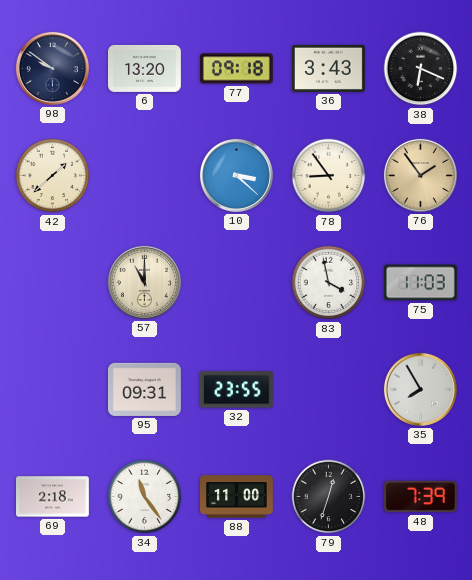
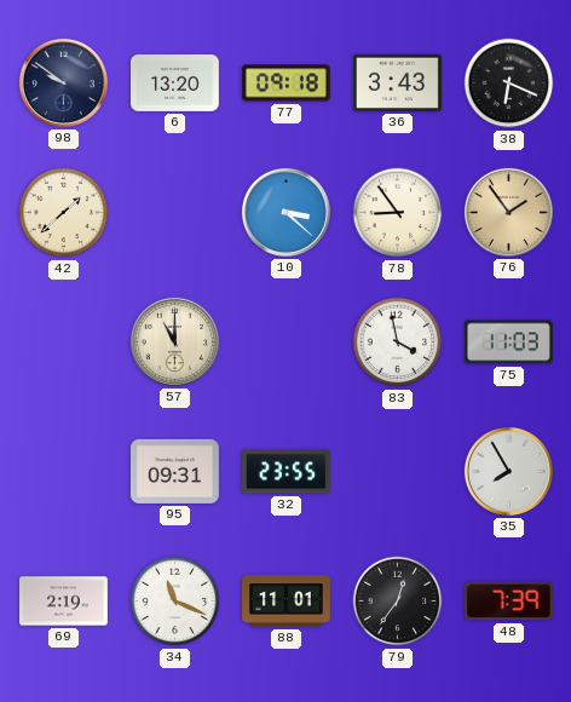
69: 2:18 -> 2:19 (64, 602)
34: 11:24 -> 11:19 (175, 602)
88: 11:00 -> 11:01 (287, 602)
79: 12:33 -> 12:36 (398, 602)
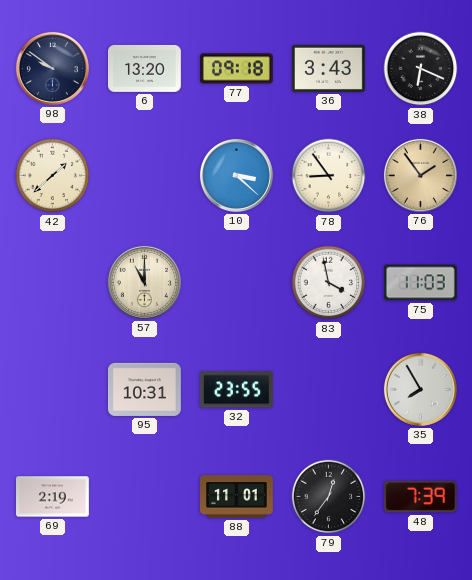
95: 09:31 -> 10:31 (145, 389)
34: 11:19 -> none (175, 602)
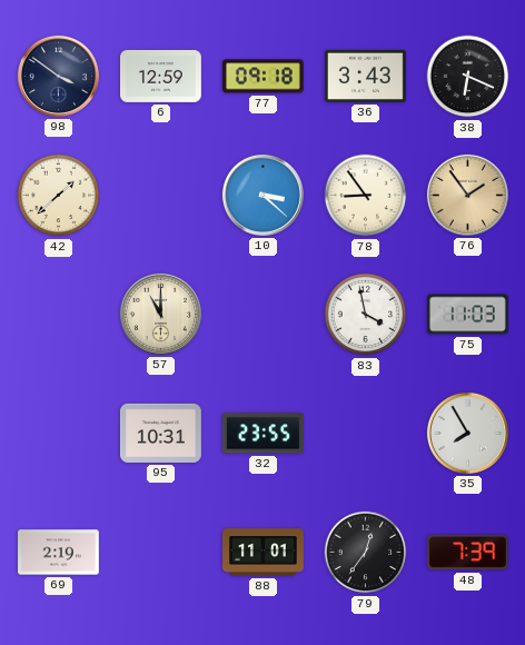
98: 9:51 -> 3:51 (58, 76)
6: 13:20 -> 12:59 (161, 76)
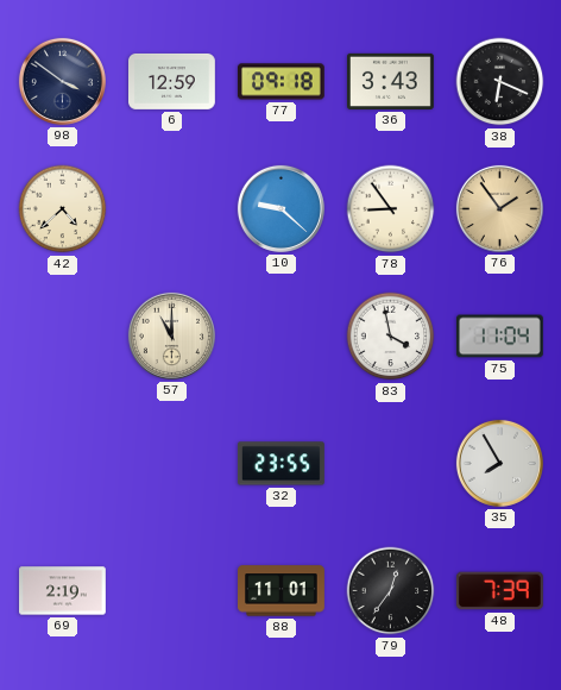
42: 1:38 -> 4:38 (63, 209)
10: 3:22 -> 9:22 (280, 208)
75: 11:03 -> 11:04 (499, 337)
95: 10:31 -> none (161, 433)
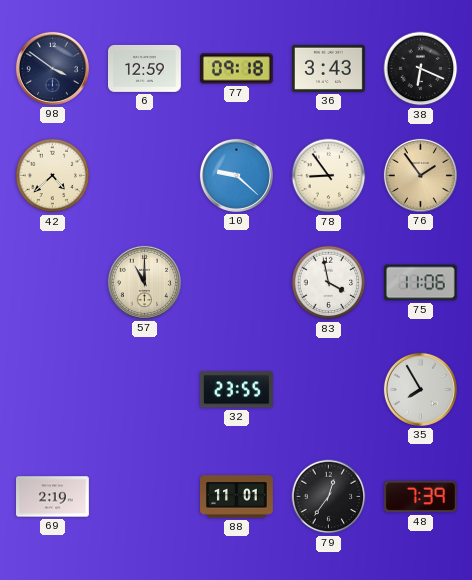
75: 11:04 -> 11:06 (420, 283)
